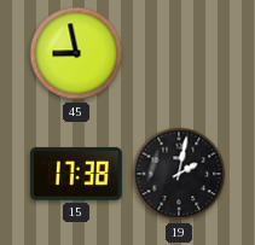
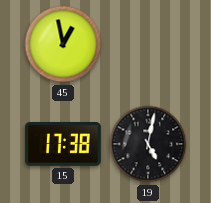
45: 8:58 -> 12:58 (63, 44)
19: 2:02 -> 5:02 (148, 144)
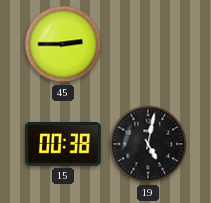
45: 12:58 -> 2:45 (63, 44)
15: 17:38 -> 00:38 (64, 144)
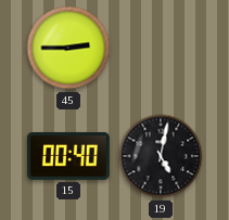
15: 00:38 -> 00:40 (69, 156)
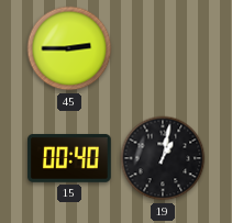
19: 5:02 -> 1:02 (163, 158)
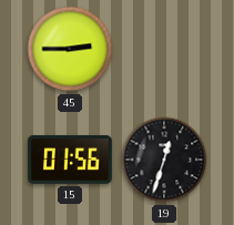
15: 00:40 -> 01:56 (71, 160)
19: 1:02 -> 12:33 (164, 160)
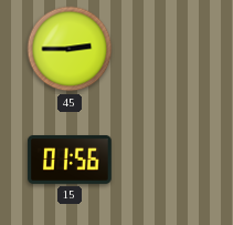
19: 12:33 -> none (164, 160)
